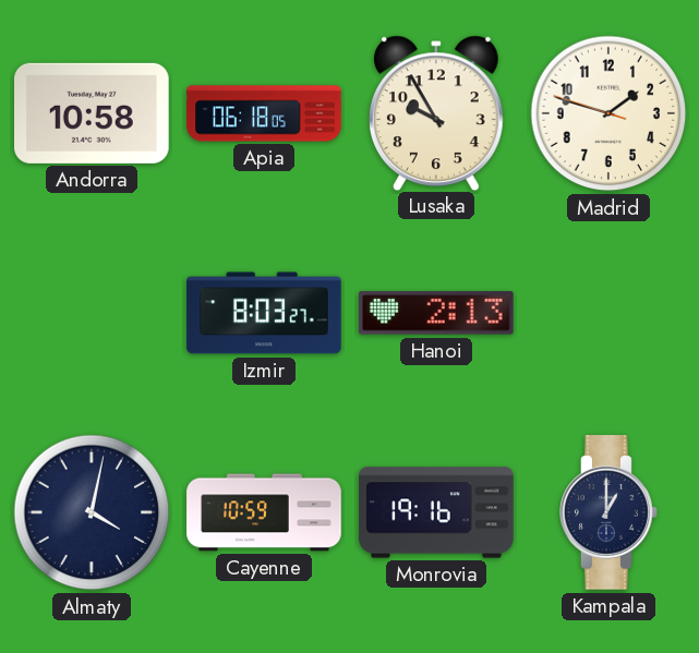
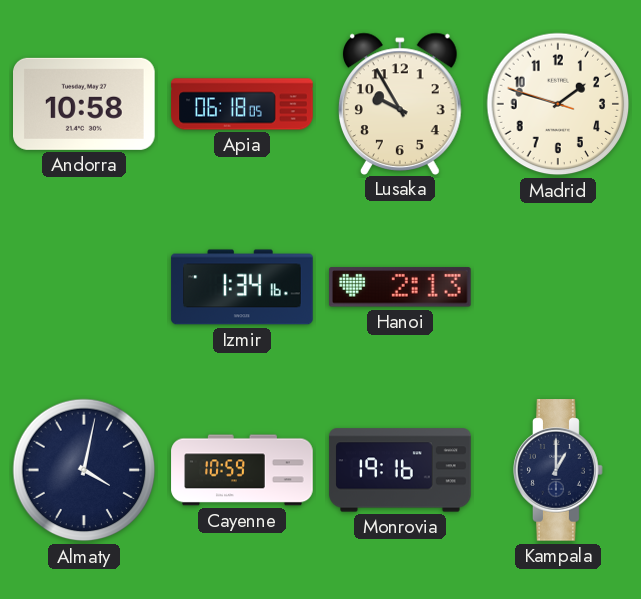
Izmir: 8:03 -> 1:34 (242, 287)
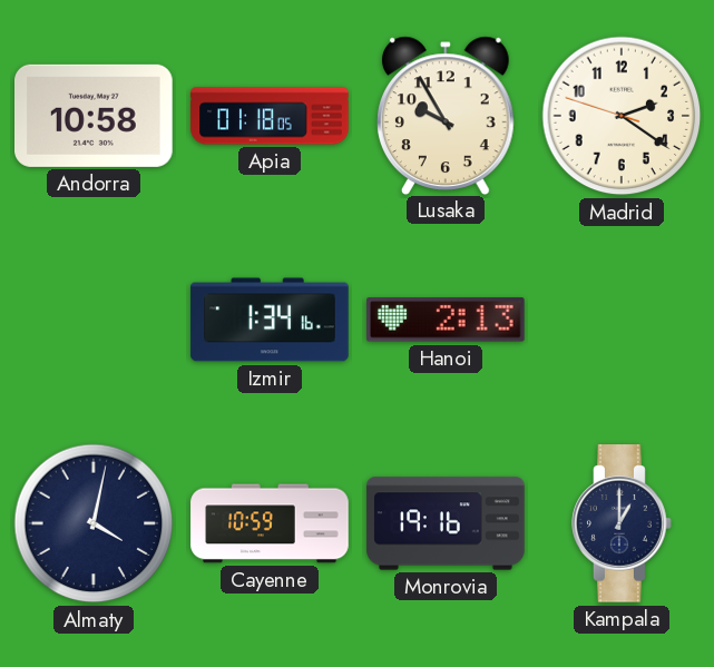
Apia: 06:18 -> 01:18 (270, 116)
Madrid: 1:47 -> 2:20 (622, 116)
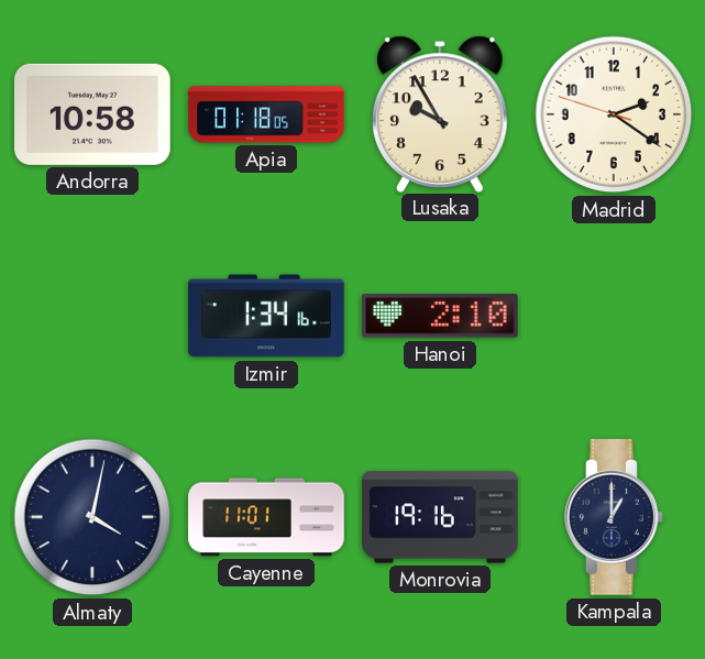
Hanoi: 2:13 -> 2:10 (441, 316)
Cayenne: 10:59 -> 11:01 (266, 517)
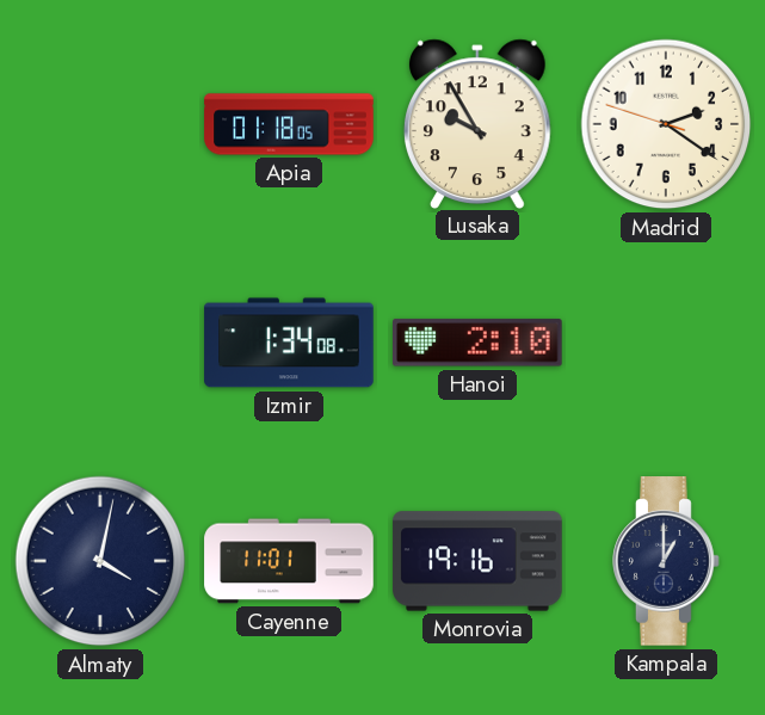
Andorra: 10:58 -> none (93, 114)
Izmir: 1:34:16 -> 1:34:08 (289, 343)
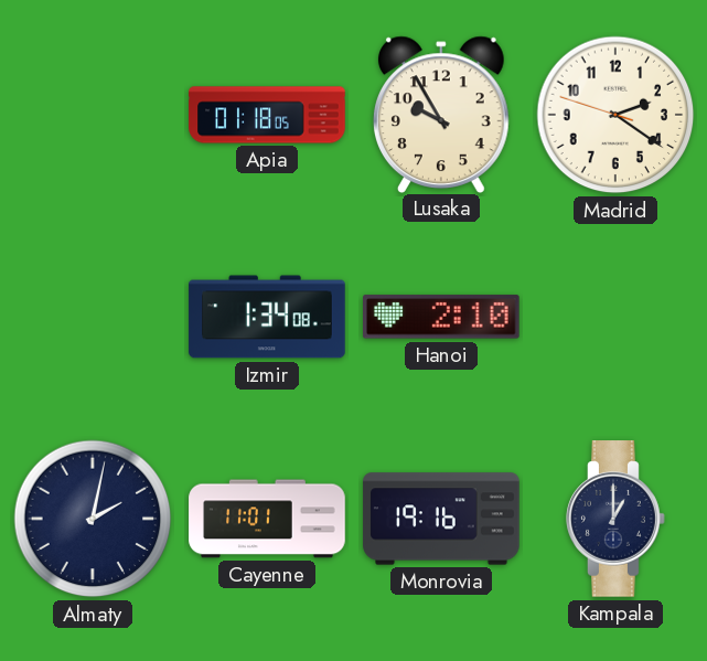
Almaty: 4:02 -> 2:02 (93, 519)
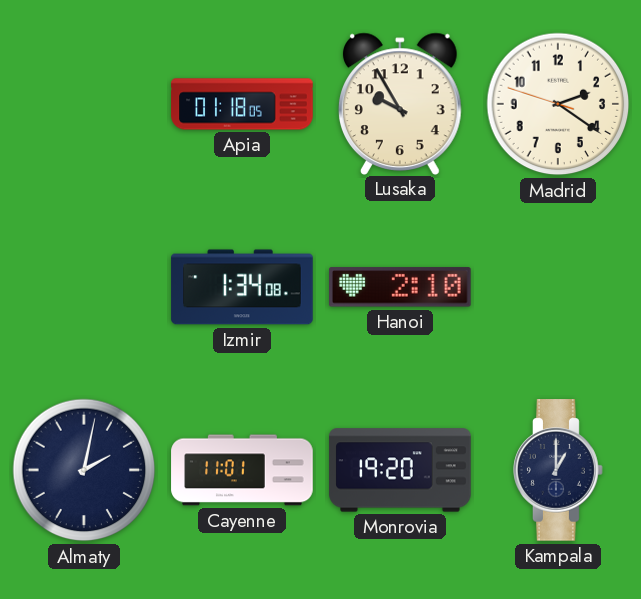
Monrovia: 19:16 -> 19:20 (400, 470)
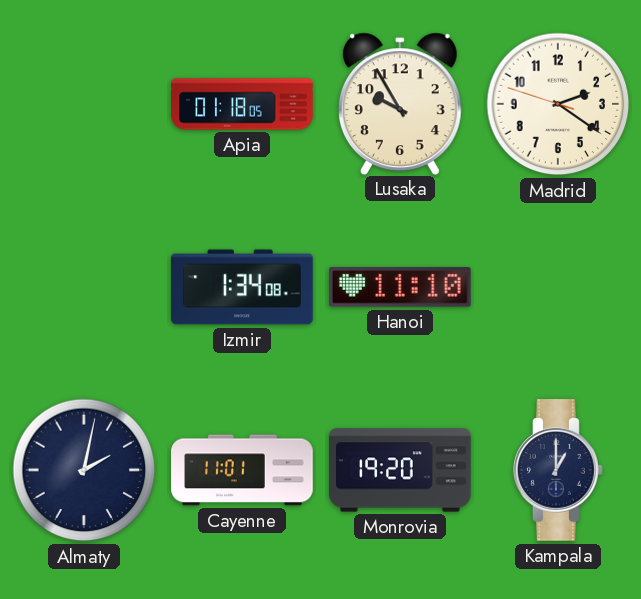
Hanoi: 2:10 -> 11:10 (401, 287)
